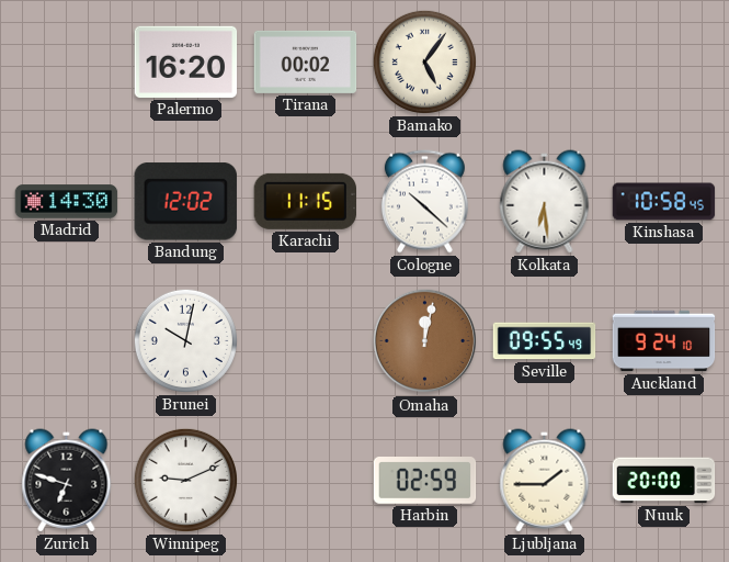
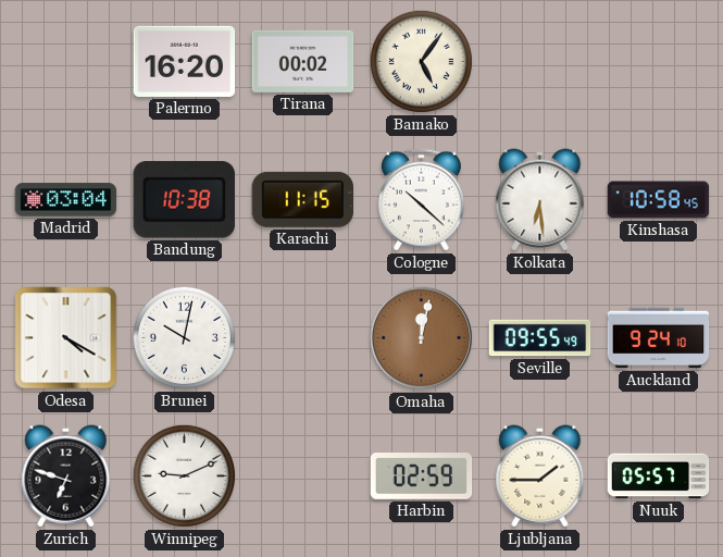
Madrid: 14:30 -> 03:04 (66, 200)
Bandung: 12:02 -> 10:38 (184, 200)
Odesa: none -> 4:20 (66, 338)
Nuuk: 20:00 -> 05:57 (659, 476)
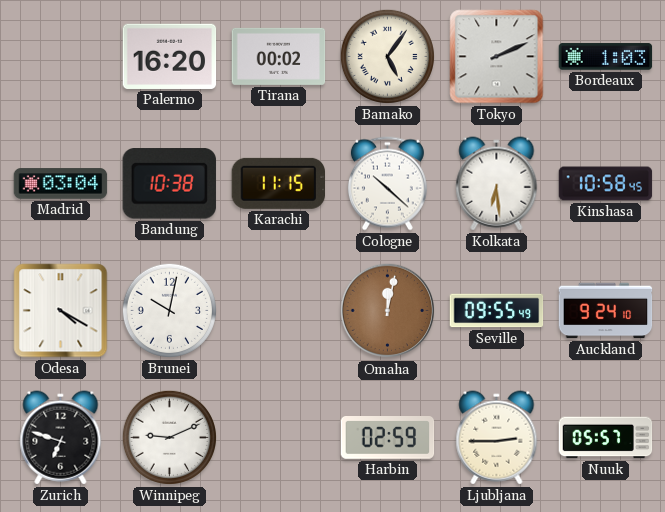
Tokyo: none -> 2:11 (497, 57)
Bordeaux: none -> 1:03 (606, 57)
Ljubljana: 1:45 -> 2:45 (497, 438)
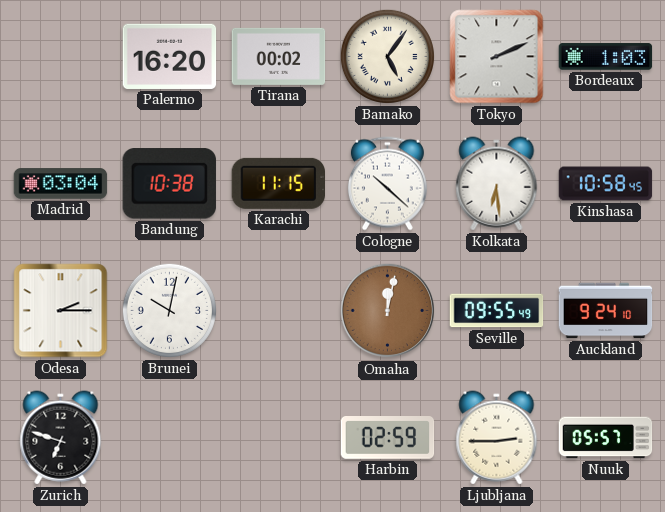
Odesa: 4:20 -> 2:15 (61, 311)
Winnipeg: 9:11 -> none (169, 437)
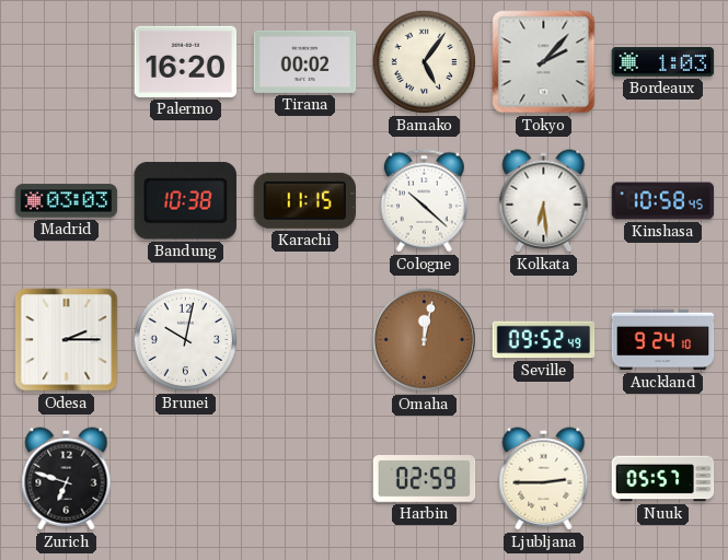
Tokyo: 2:11 -> 2:07 (544, 62)
Madrid: 03:04 -> 03:03 (67, 201)
Seville: 09:55 -> 09:52 (544, 340)
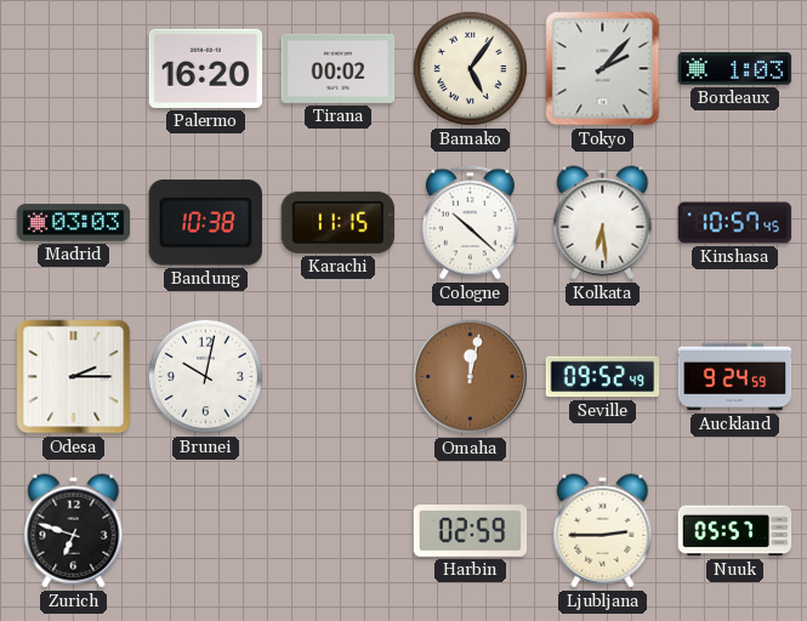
Kinshasa: 10:58 -> 10:57 (735, 223)
Auckland: 9:24:10 -> 9:24:59 (735, 377)
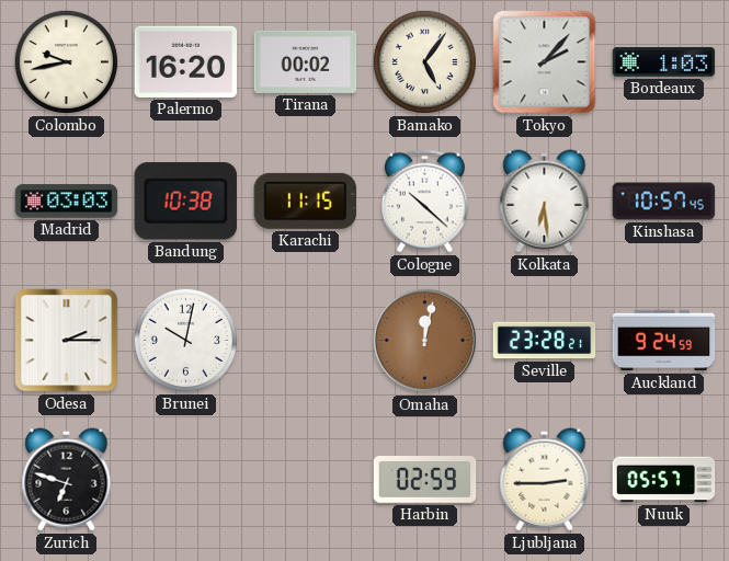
Colombo: none -> 9:43 (66, 61)
Seville: 09:52 -> 23:28 (545, 341)
